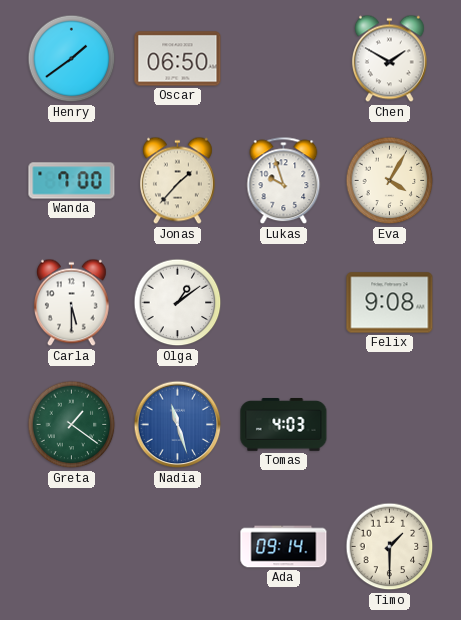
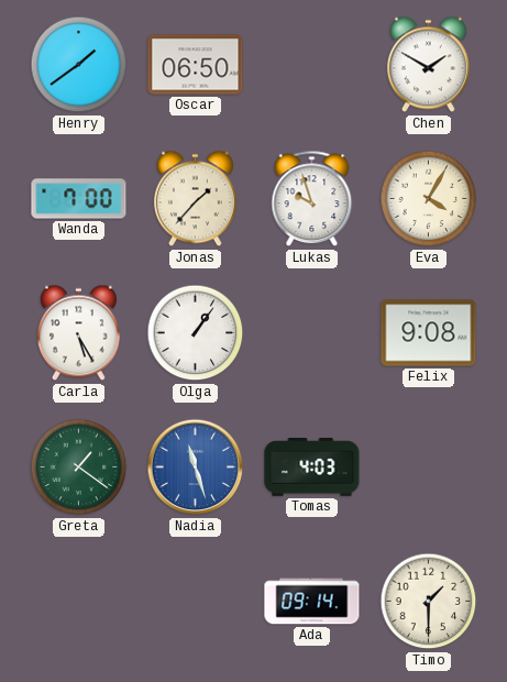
Carla: 5:30 -> 5:25 (78, 333)
Olga: 1:09 -> 1:06 (196, 333)
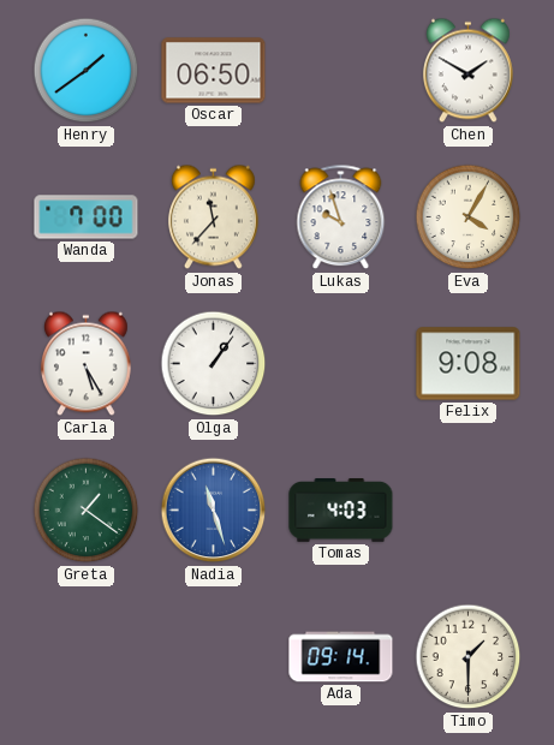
Jonas: 1:37 -> 11:37 (213, 217)
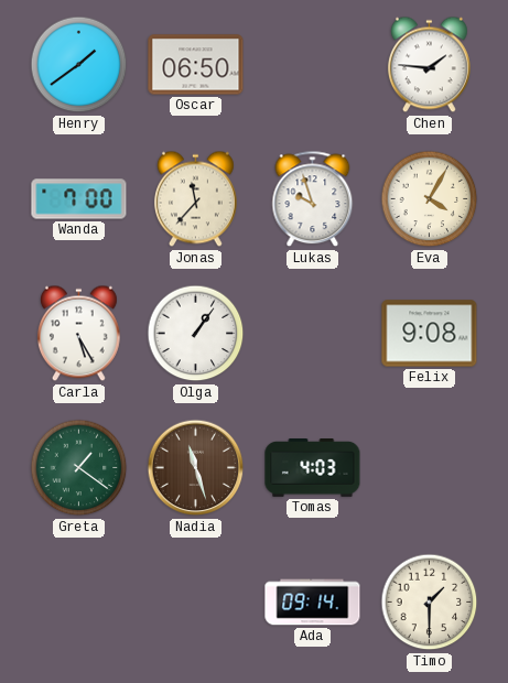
Chen: 1:50 -> 1:46 (429, 65)
Nadia dial: blue -> brown (196, 468)
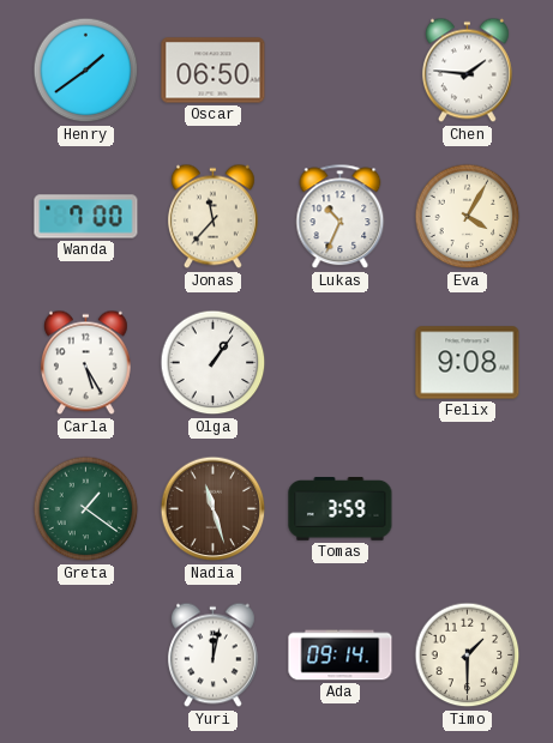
Lukas: 9:57 -> 10:34 (341, 217)
Tomas: 4:03 -> 3:59 (341, 509)
Yuri: none -> 12:02 (212, 656)
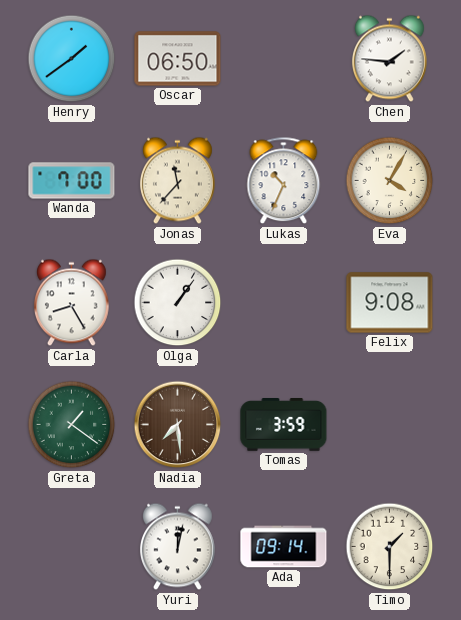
Carla: 5:25 -> 8:25 (71, 303)
Nadia: 11:27 -> 7:29 (178, 425)
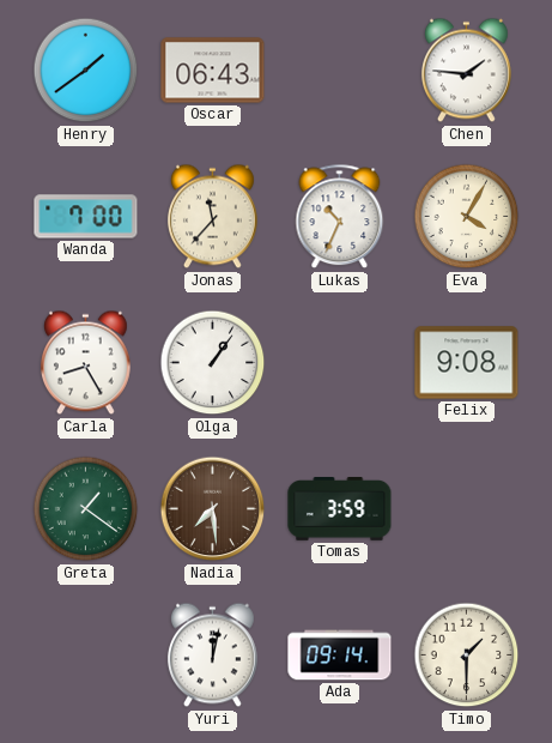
Oscar: 06:50 -> 06:43 (213, 71)
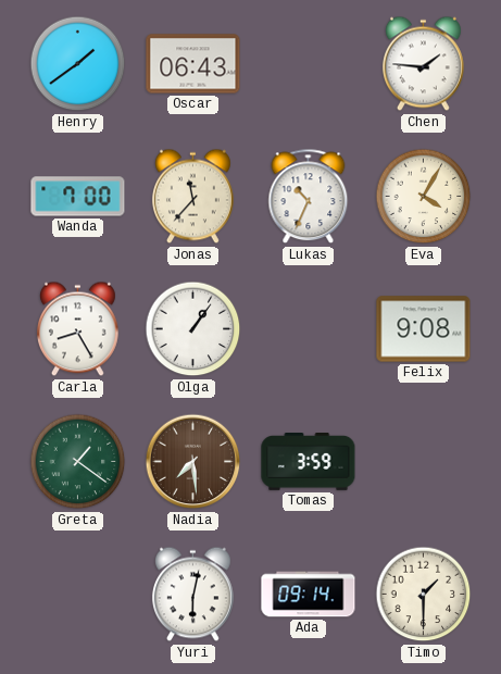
Yuri: 12:02 -> 6:02 (192, 595)
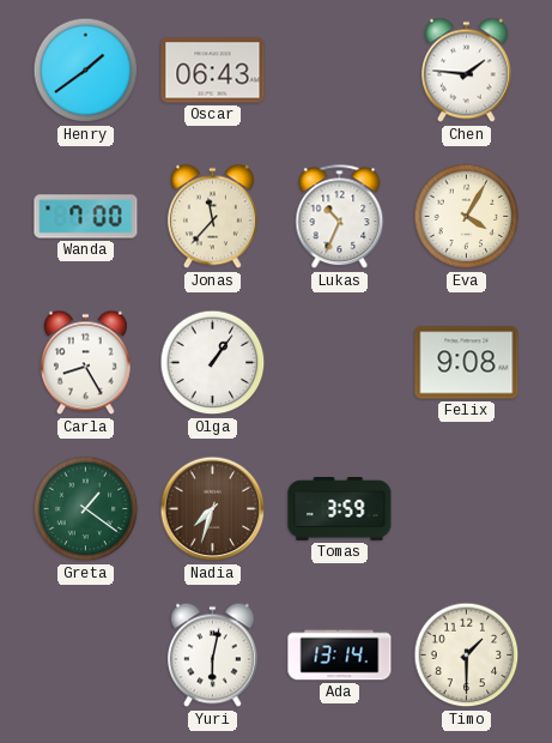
Nadia: 7:29 -> 7:33 (213, 509)
Ada: 09:14 -> 13:14 (340, 656)
